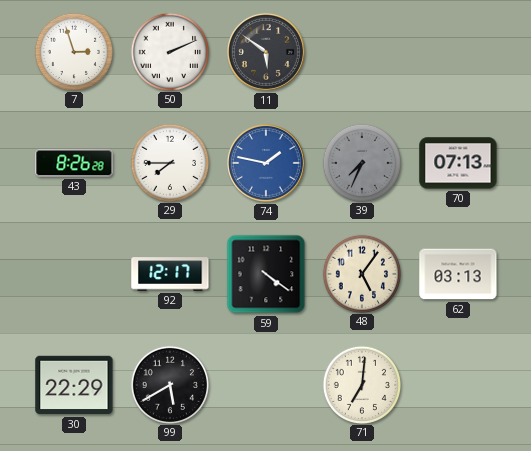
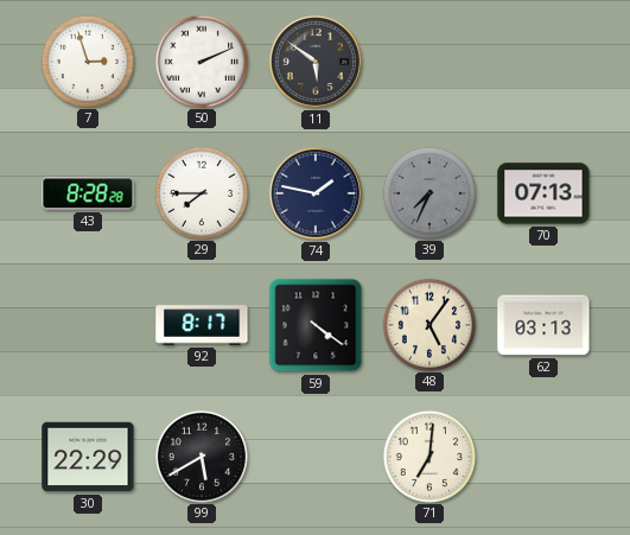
43: 8:26 -> 8:28 (88, 193)
74 dial: blue -> navy (316, 193)
92: 12:17 -> 8:17 (202, 325)
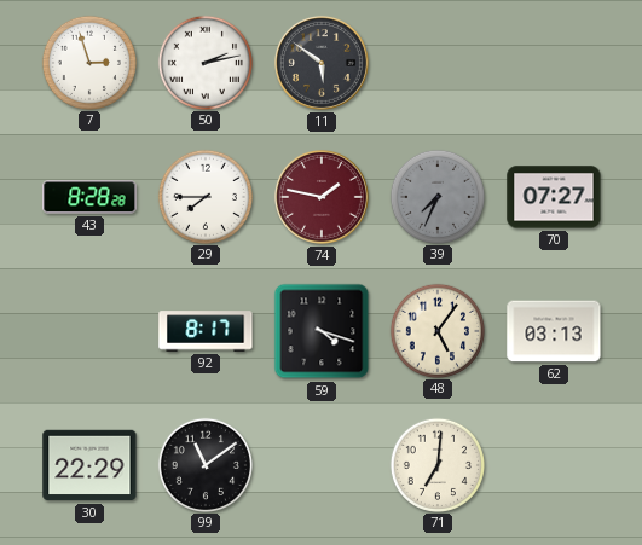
50: 2:11 -> 2:13 (204, 62)
74 dial: navy -> burgundy (322, 197)
70: 07:13 -> 07:27 (554, 197)
59: 4:21 -> 4:18 (322, 331)
99: 5:40 -> 11:09 (204, 464)
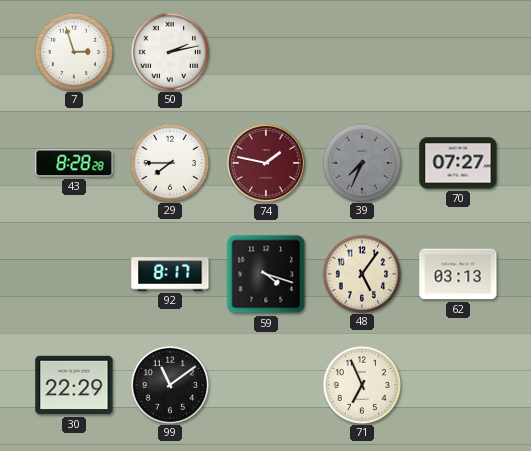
11: 5:51 -> none (322, 63)
71: 7:01 -> 6:56 (361, 384)
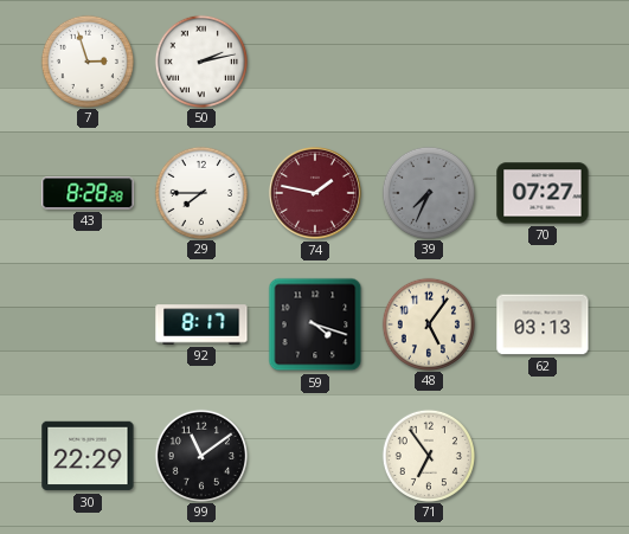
71: 6:56 -> 6:54 (428, 455)
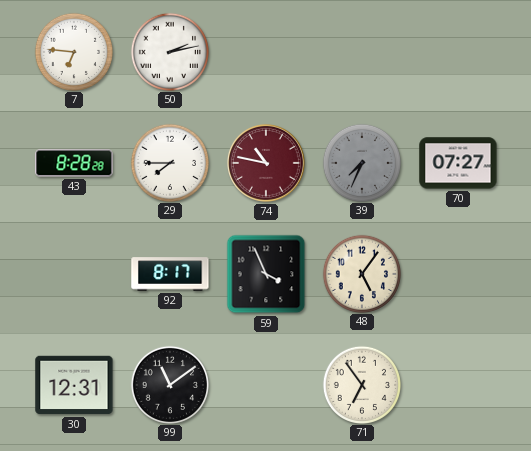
7: 2:57 -> 6:46 (73, 51)
74: 1:47 -> 10:47 (266, 163)
59: 4:18 -> 3:56 (266, 274)
62: 03:13 -> none (543, 324)
30: 22:29 -> 12:31 (74, 385)
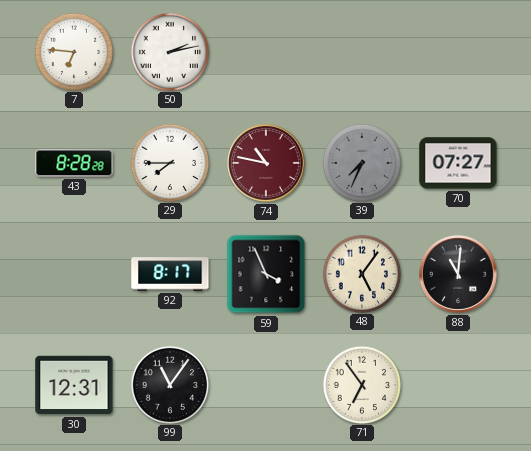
88: none -> 11:01 (458, 274)
99: 11:09 -> 11:06 (169, 384)
